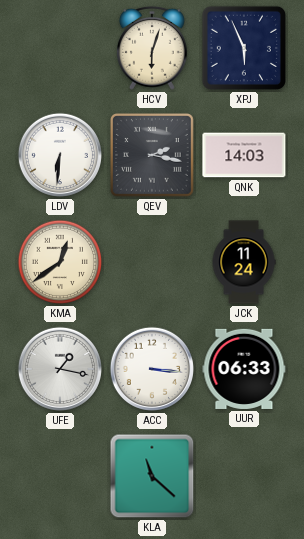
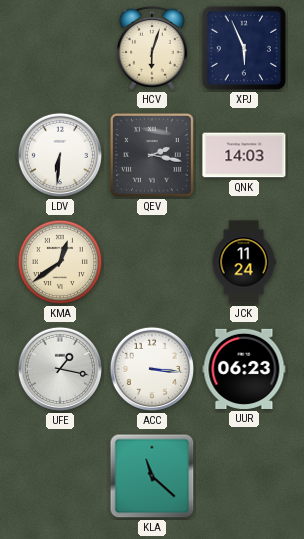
UUR: 06:33 -> 06:23 (244, 369)
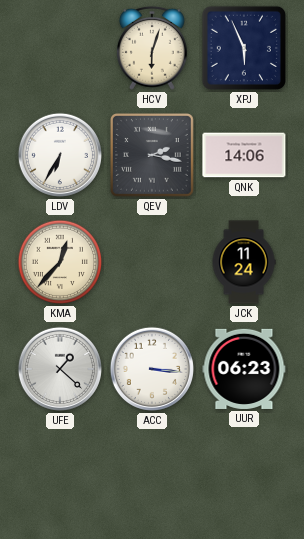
LDV: 6:31 -> 6:35 (60, 155)
QNK: 14:03 -> 14:06 (244, 155)
KMA: 12:39 -> 12:37 (60, 262)
UFE: 1:17 -> 1:22 (60, 369)
KLA: 11:22 -> none (152, 476)
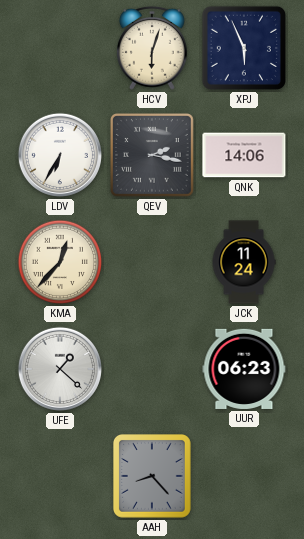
ACC: 3:16 -> none (152, 369)
AAH: none -> 8:23 (153, 477)
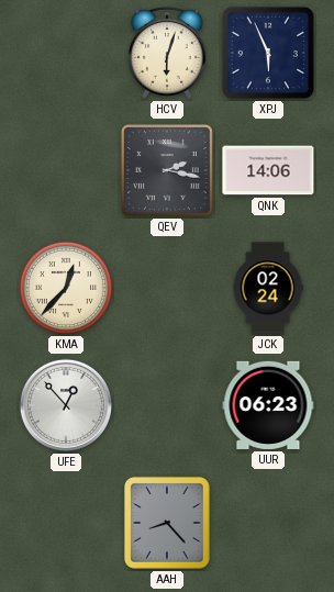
LDV: 6:35 -> none (60, 155)
JCK: 11:24 -> 02:24 (268, 288)
UFE: 1:22 -> 12:53 (66, 405)
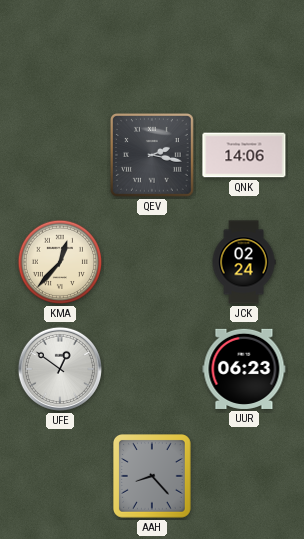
HCV: 6:03 -> none (167, 53)
XPJ: 5:56 -> none (268, 53)
UFE: 12:53 -> 12:51 (60, 369)
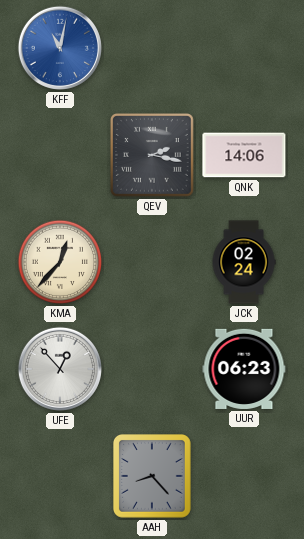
KFF: none -> 11:02 (60, 48)
UFE: 12:51 -> 12:53 (60, 369)
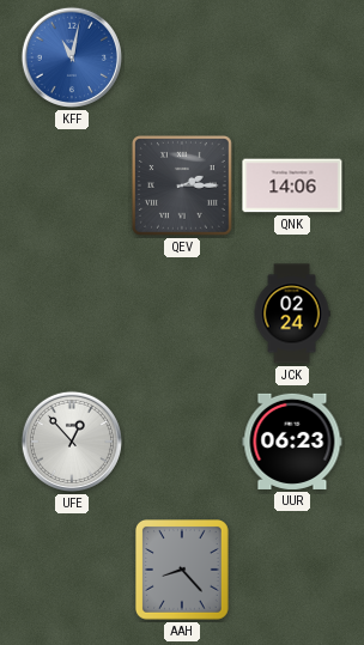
QEV: 2:17 -> 2:15 (182, 185)
KMA: 12:37 -> none (60, 262)
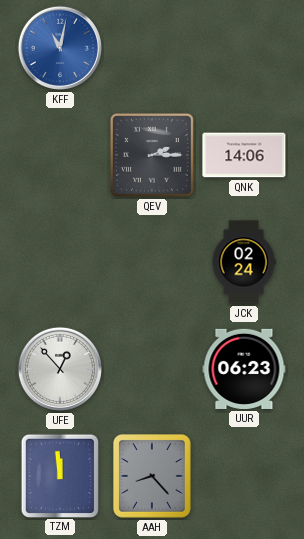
TZM: none -> 11:59 (59, 475)
